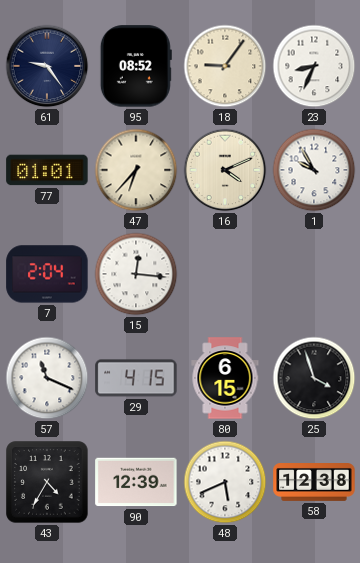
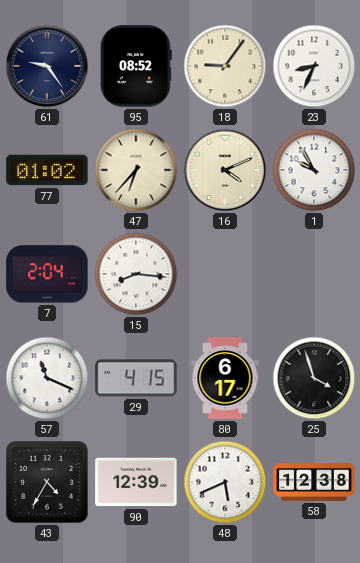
77: 01:01 -> 01:02 (47, 170)
15: 12:16 -> 8:16 (136, 274)
80: 6:15 -> 6:17 (225, 378)
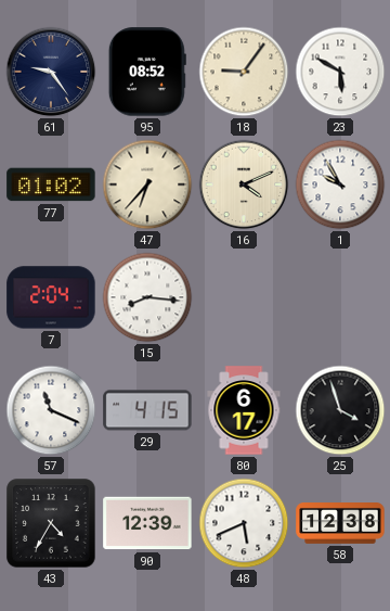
23: 8:34 -> 5:50 (340, 72)
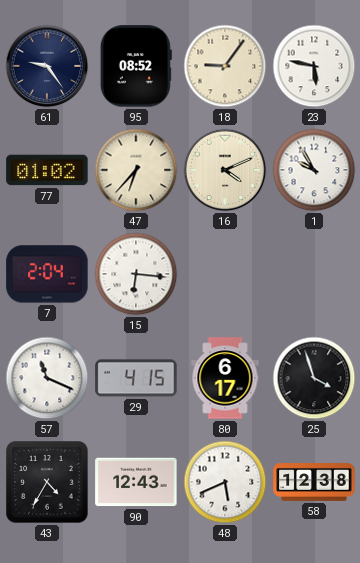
23: 5:50 -> 5:47 (314, 66)
15: 8:16 -> 6:16 (136, 274)
90: 12:39 -> 12:43 (136, 482)
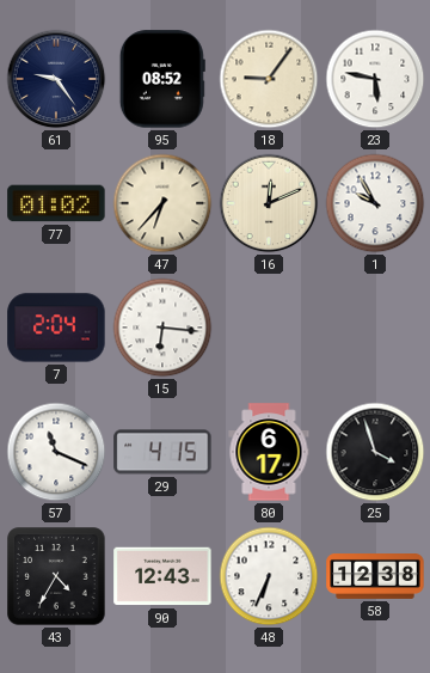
16: 4:11 -> 12:11 (269, 203)
48: 5:41 -> 6:34 (269, 576)
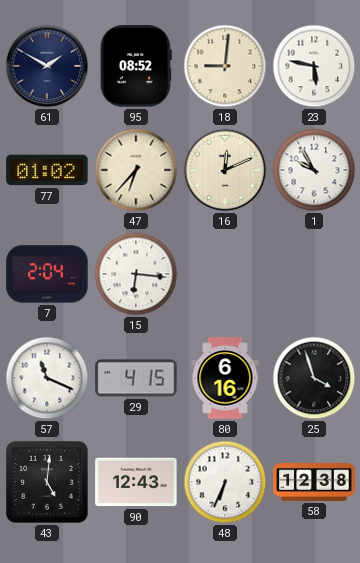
61: 9:24 -> 1:50 (47, 66)
18: 9:06 -> 9:01 (225, 66)
80: 6:17 -> 6:16 (225, 378)
43: 4:35 -> 5:01 (47, 482)
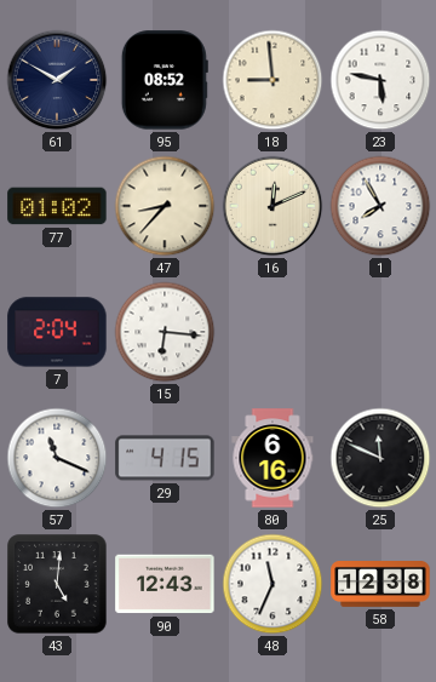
18: 9:01 -> 8:59 (272, 80)
47: 6:37 -> 8:37 (165, 206)
1: 9:55 -> 7:55 (380, 206)
25: 3:57 -> 11:49 (380, 458)
48: 6:34 -> 11:34 (272, 584)
